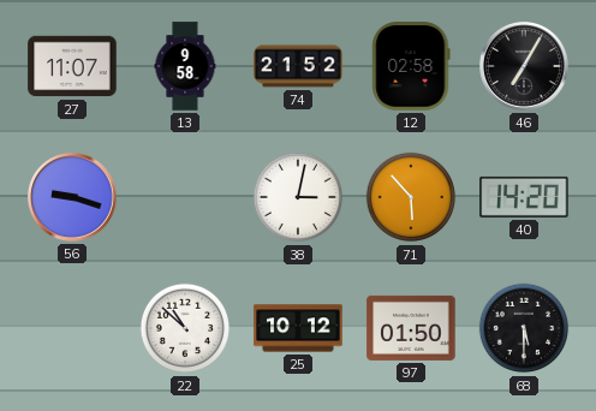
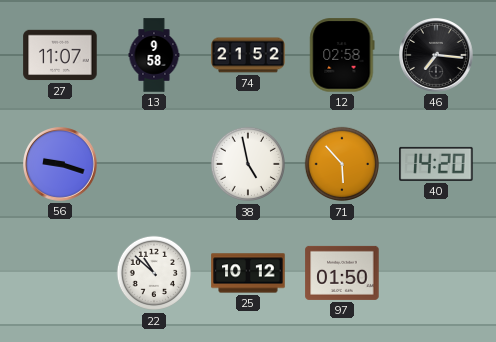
46: 7:05 -> 7:16 (437, 56)
38: 3:02 -> 4:58 (248, 164)
68: 5:30 -> none (524, 328)
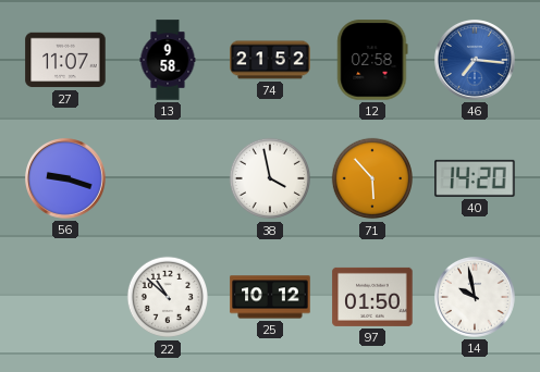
46 dial: black -> blue (476, 61)
38: 4:58 -> 3:58 (270, 178)
14: none -> 9:58 (476, 298)
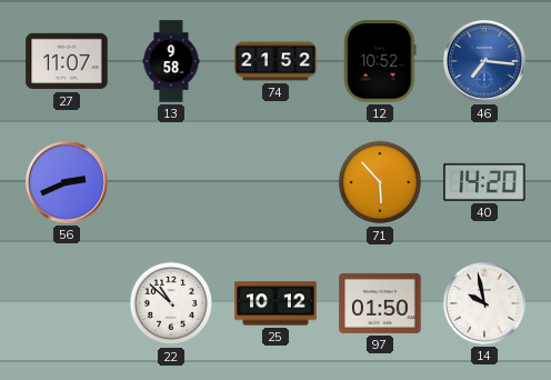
12: 02:58 -> 10:52 (380, 61)
56: 9:18 -> 2:41 (68, 183)
38: 3:58 -> none (270, 178)
